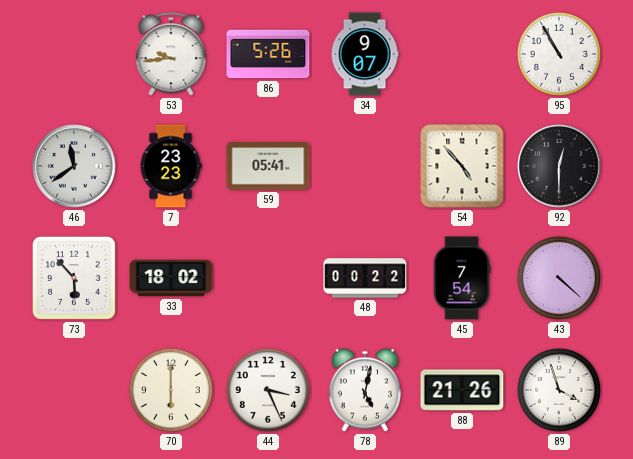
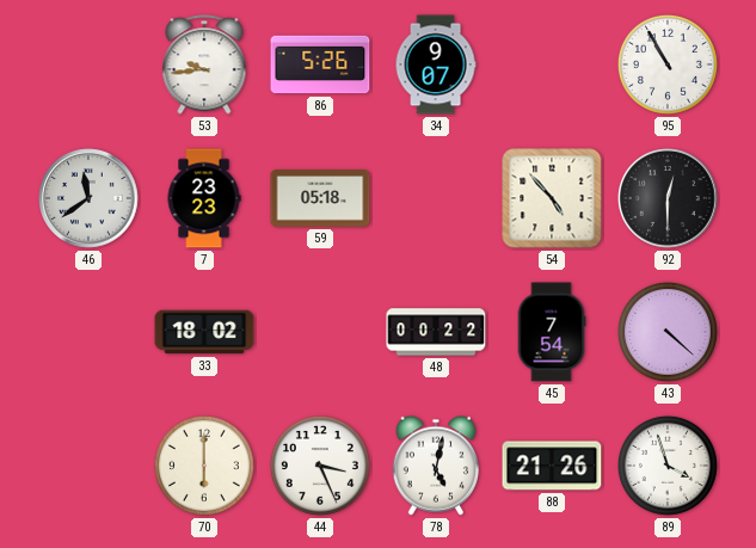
59: 05:41 -> 05:18 (320, 198)
73: 5:53 -> none (74, 278)
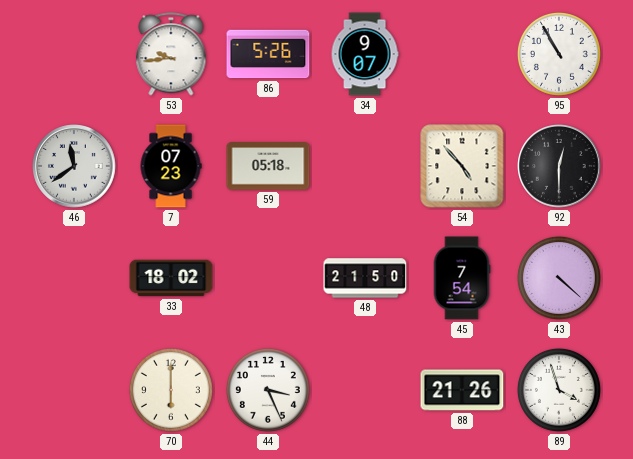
7: 23:23 -> 07:23 (171, 166)
48: 00:22 -> 21:50 (365, 278)
78: 5:02 -> none (436, 466)
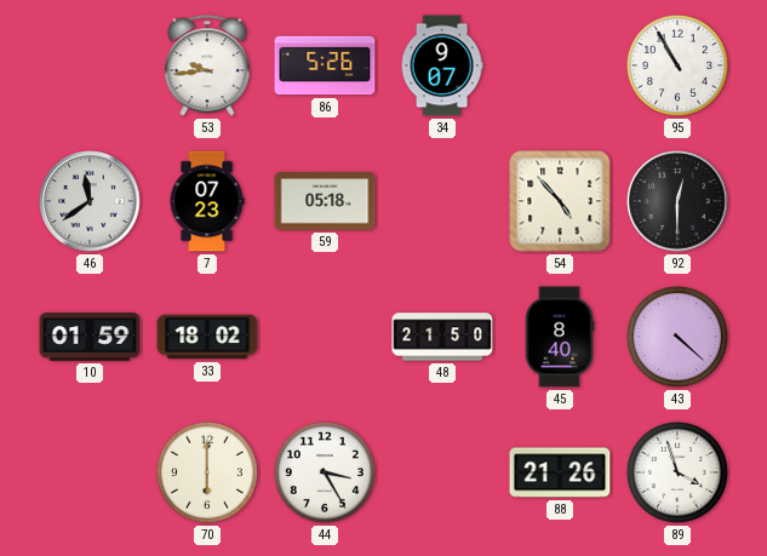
10: none -> 01:59 (90, 337)
45: 7:54 -> 8:40 (560, 337)
44: 3:26 -> 3:25 (325, 472)
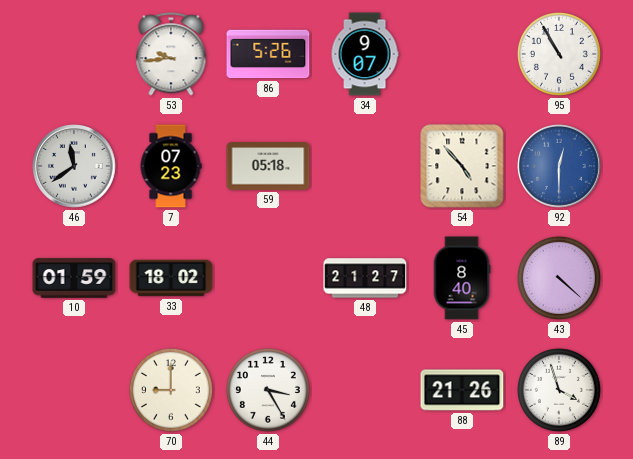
92 dial: black -> blue (559, 166)
48: 21:50 -> 21:27 (365, 278)
70: 6:00 -> 9:00 (171, 390)
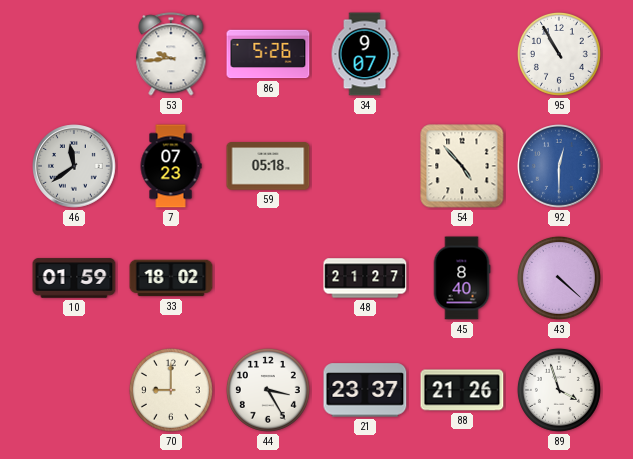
21: none -> 23:37 (365, 390)
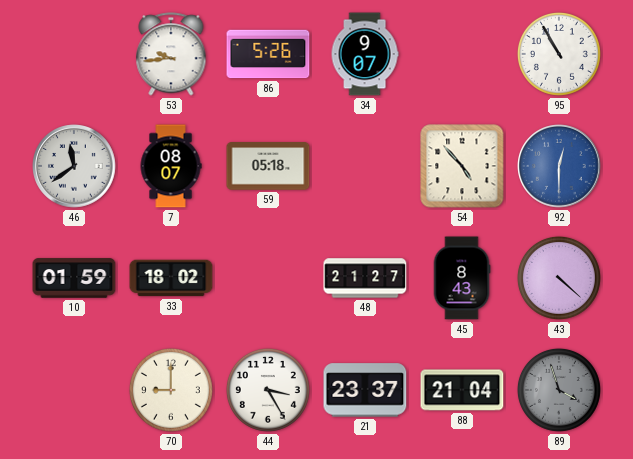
7: 07:23 -> 08:07 (171, 166)
45: 8:40 -> 8:43 (462, 278)
88: 21:26 -> 21:04 (462, 390)
89 dial: white -> grey (559, 390)
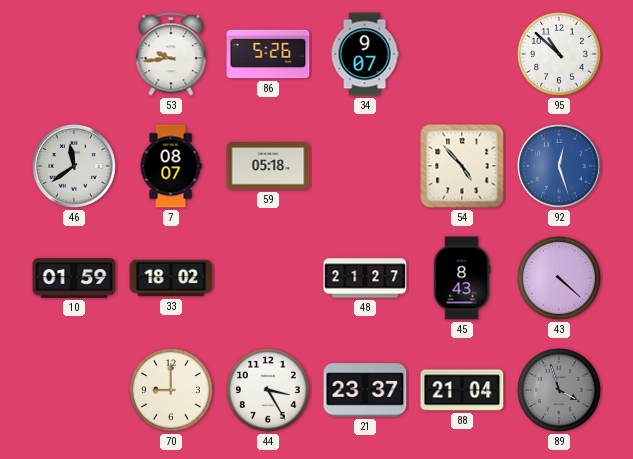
95: 10:55 -> 10:52 (559, 54)
92: 12:30 -> 12:27 (559, 166)
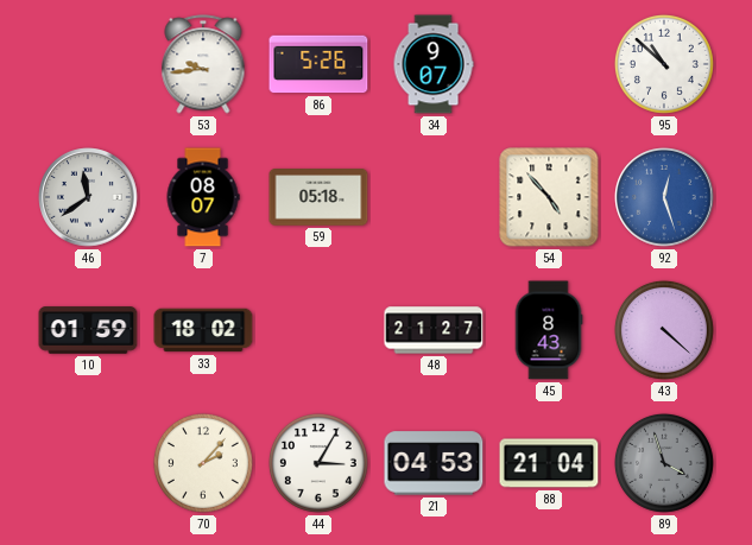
70: 9:00 -> 2:07 (203, 463)
44: 3:25 -> 3:05 (318, 463)
21: 23:37 -> 04:53 (434, 463)
